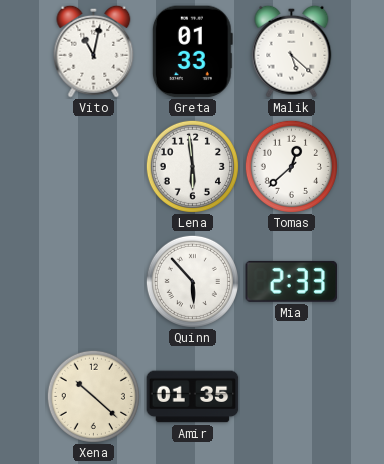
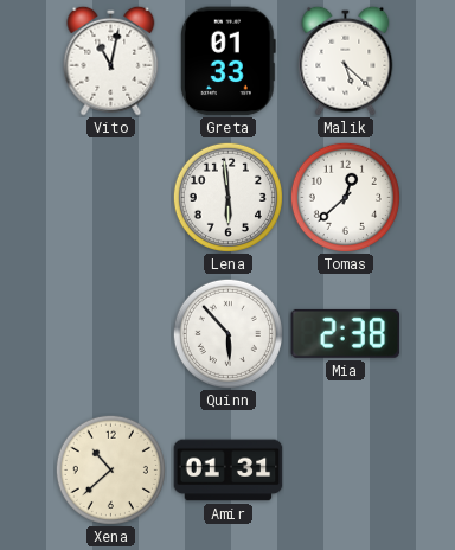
Mia: 2:33 -> 2:38 (346, 333)
Xena: 10:22 -> 10:38 (110, 469)
Amir: 01:35 -> 01:31 (229, 471)
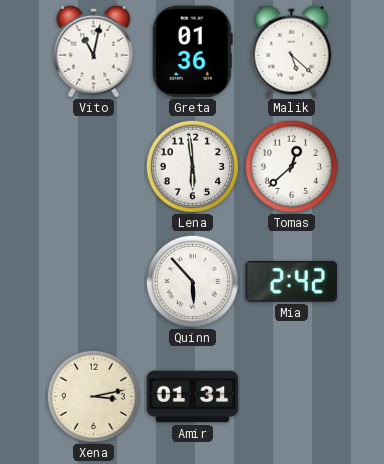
Greta: 01:33 -> 01:36 (192, 52)
Mia: 2:38 -> 2:42 (292, 281)
Xena: 10:38 -> 3:13 (93, 396)
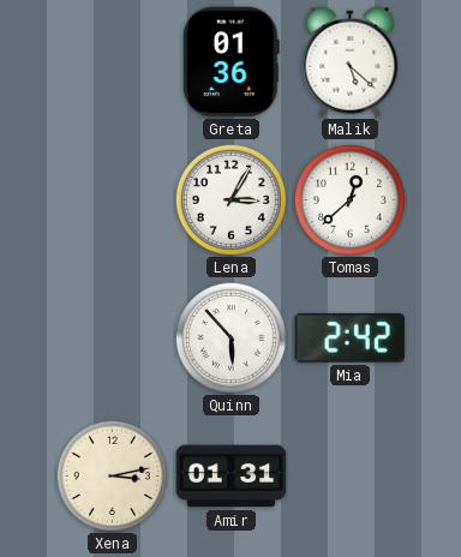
Vito: 11:02 -> none (94, 51)
Lena: 5:59 -> 3:05 (230, 199)
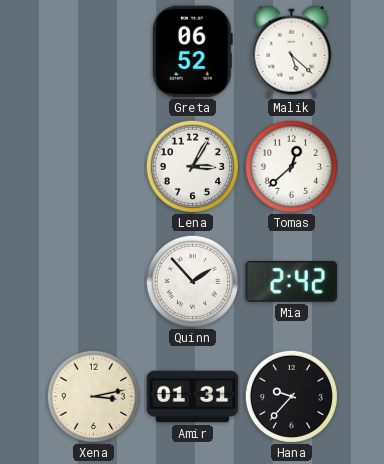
Greta: 01:36 -> 06:52 (192, 52)
Quinn: 5:53 -> 1:53 (192, 281)
Hana: none -> 9:37 (291, 396)
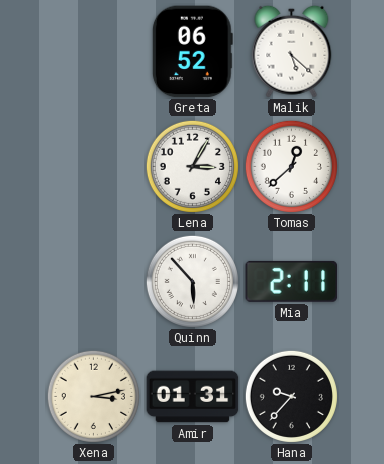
Quinn: 1:53 -> 5:53 (192, 281)
Mia: 2:42 -> 2:11 (292, 281)
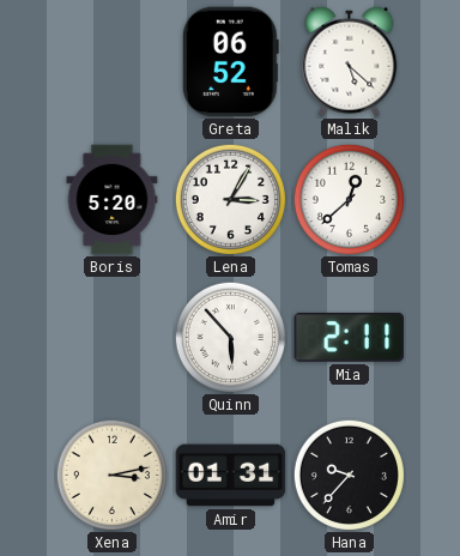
Boris: none -> 5:20 (113, 200)
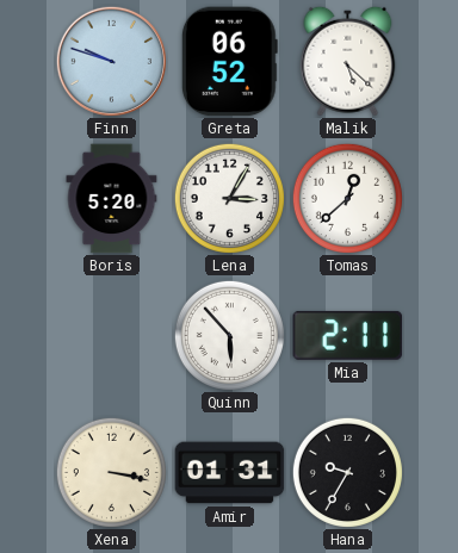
Finn: none -> 9:48 (111, 61)
Xena: 3:13 -> 3:17 (111, 472)
Hana: 9:37 -> 9:35 (347, 472)
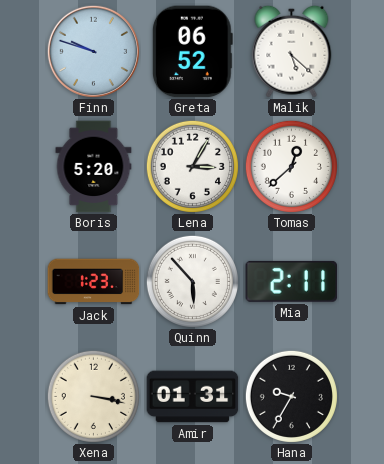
Jack: none -> 1:23 (94, 282)
